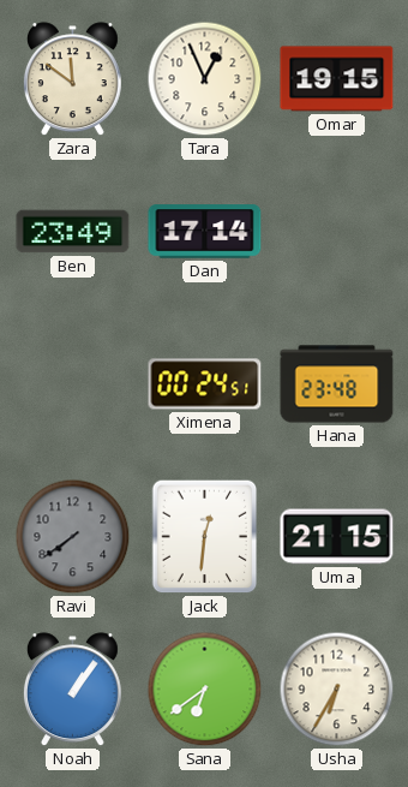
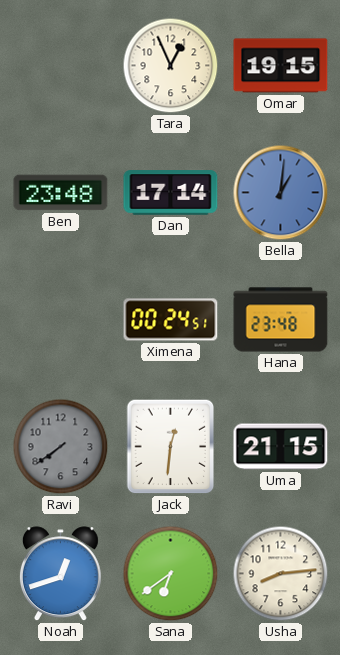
Zara: 11:51 -> none (72, 79)
Ben: 23:49 -> 23:48 (61, 193)
Bella: none -> 1:01 (281, 193)
Noah: 1:06 -> 12:42 (60, 574)
Usha: 6:35 -> 8:14 (281, 574)
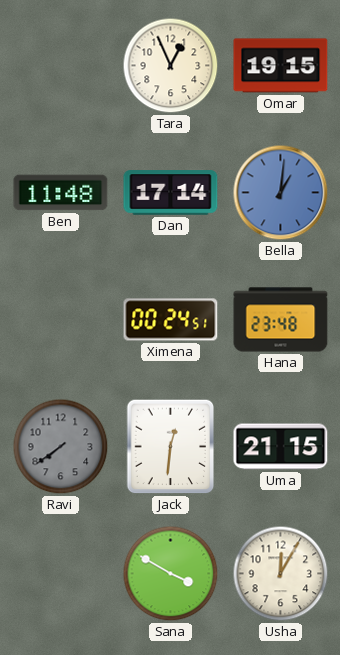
Ben: 23:48 -> 11:48 (61, 193)
Noah: 12:42 -> none (60, 574)
Sana: 6:39 -> 3:50 (171, 574)
Usha: 8:14 -> 12:05 (281, 574)
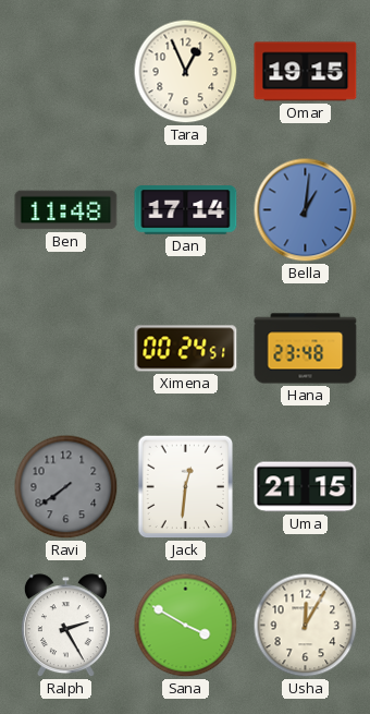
Ralph: none -> 2:25 (65, 626)
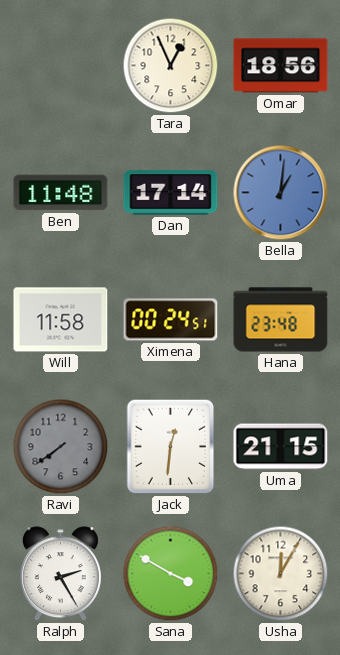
Omar: 19:15 -> 18:56 (281, 66)
Will: none -> 11:58 (61, 320)
